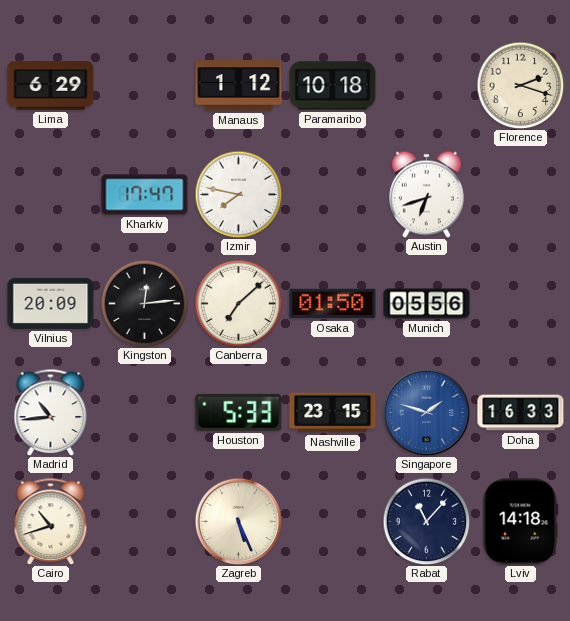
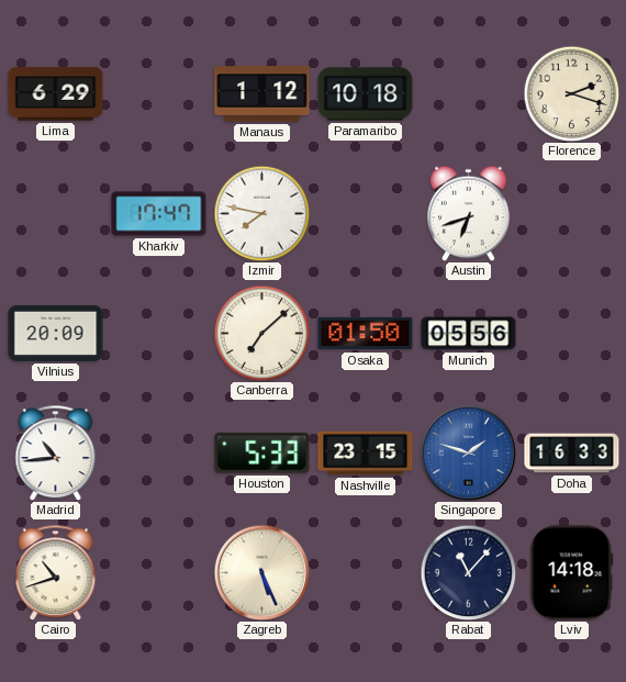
Kingston: 12:14 -> none (144, 303)
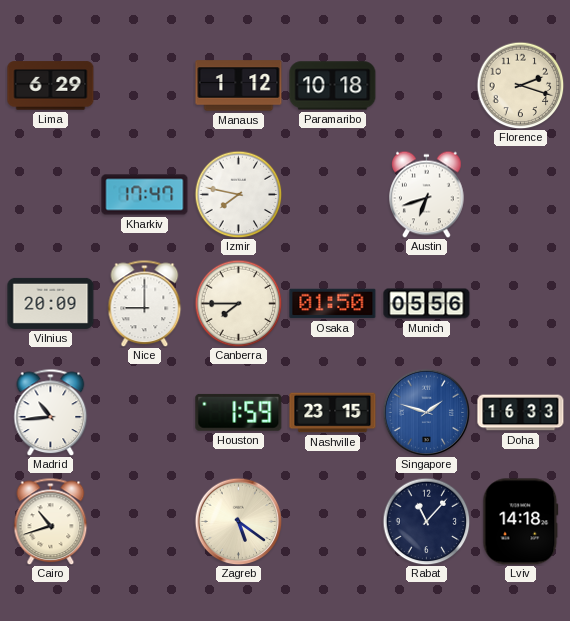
Nice: none -> 9:00 (145, 303)
Canberra: 7:08 -> 7:45 (238, 303)
Houston: 5:33 -> 1:59 (239, 412)
Zagreb: 5:26 -> 5:21 (238, 521)
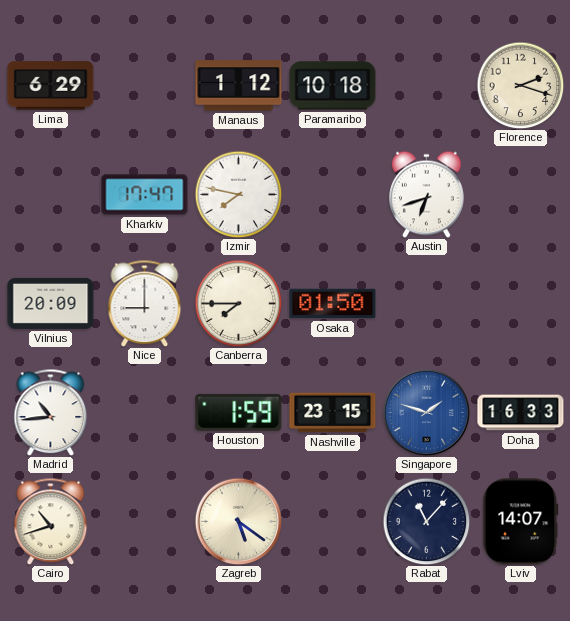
Munich: 05:56 -> none (427, 304)
Lviv: 14:18 -> 14:07 (521, 522)
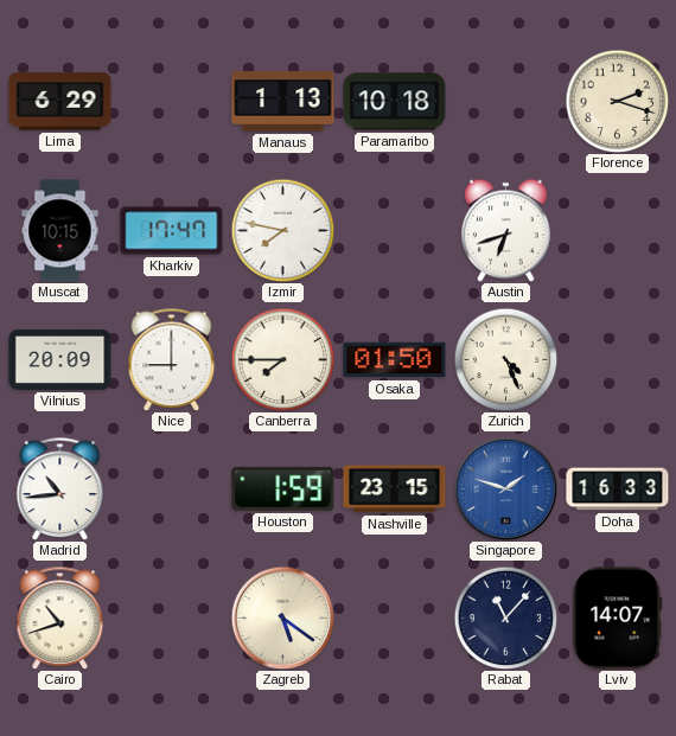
Manaus: 1:12 -> 1:13 (283, 102)
Muscat: none -> 10:15 (60, 231)
Zurich: none -> 4:26 (505, 359)
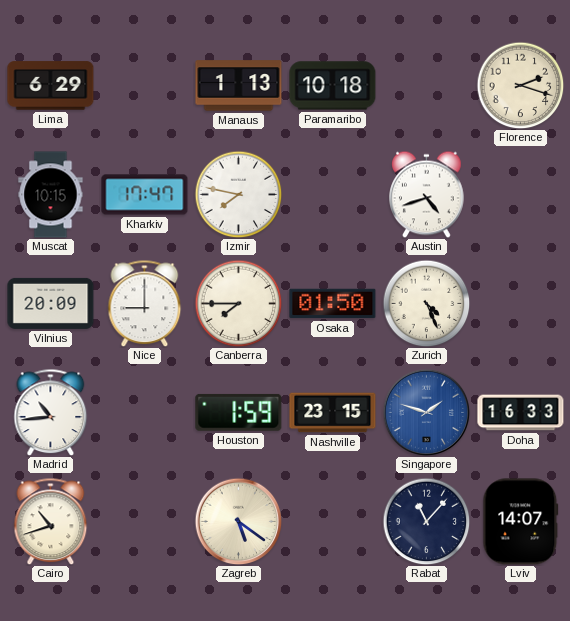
Austin: 6:42 -> 4:42 (427, 194)
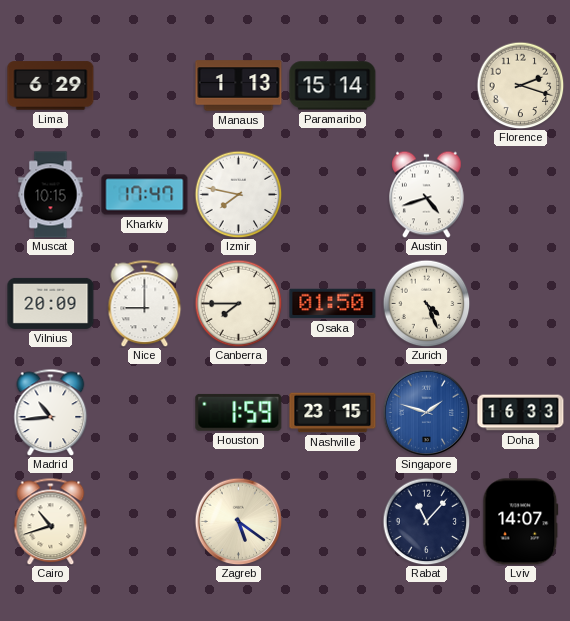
Paramaribo: 10:18 -> 15:14 (333, 86)
